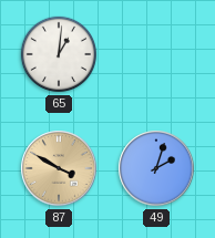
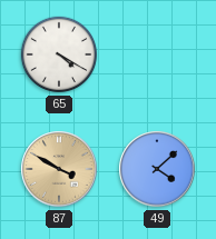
65: 1:01 -> 4:20 (59, 54)
49: 2:03 -> 4:08 (157, 169)
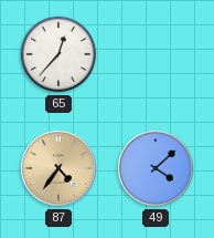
65: 4:20 -> 12:37 (58, 54)
87: 3:50 -> 4:36 (58, 168)
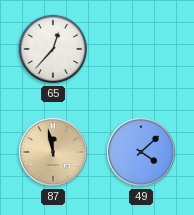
87: 4:36 -> 11:58 (53, 152)
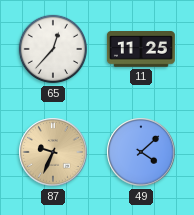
11: none -> 11:25 (141, 50)
87: 11:58 -> 9:34 (53, 152)
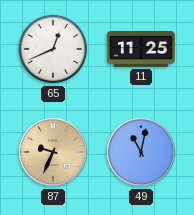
65: 12:37 -> 12:41 (53, 49)
49: 4:08 -> 11:02 (141, 152)
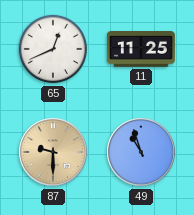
87: 9:34 -> 9:30 (53, 152)
49: 11:02 -> 10:57 (141, 152)
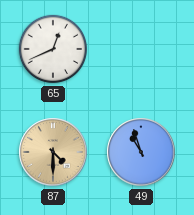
11: 11:25 -> none (141, 50)
87: 9:30 -> 4:30 (53, 152)
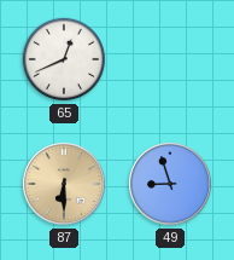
87: 4:30 -> 6:30 (64, 184)
49: 10:57 -> 8:57 (170, 184)
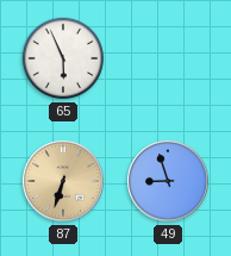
65: 12:41 -> 5:56 (63, 58)
87: 6:30 -> 6:33 (63, 181)
